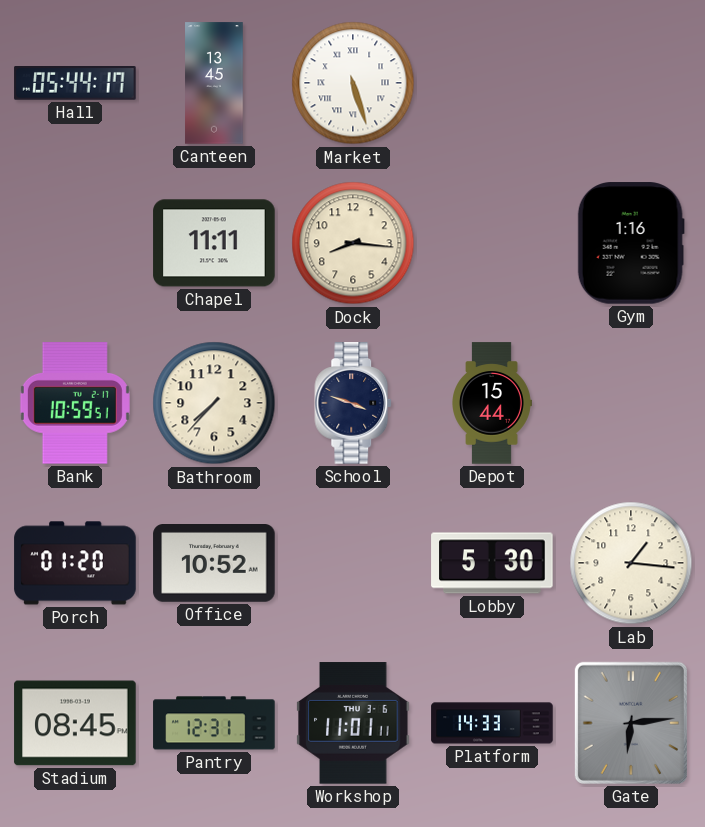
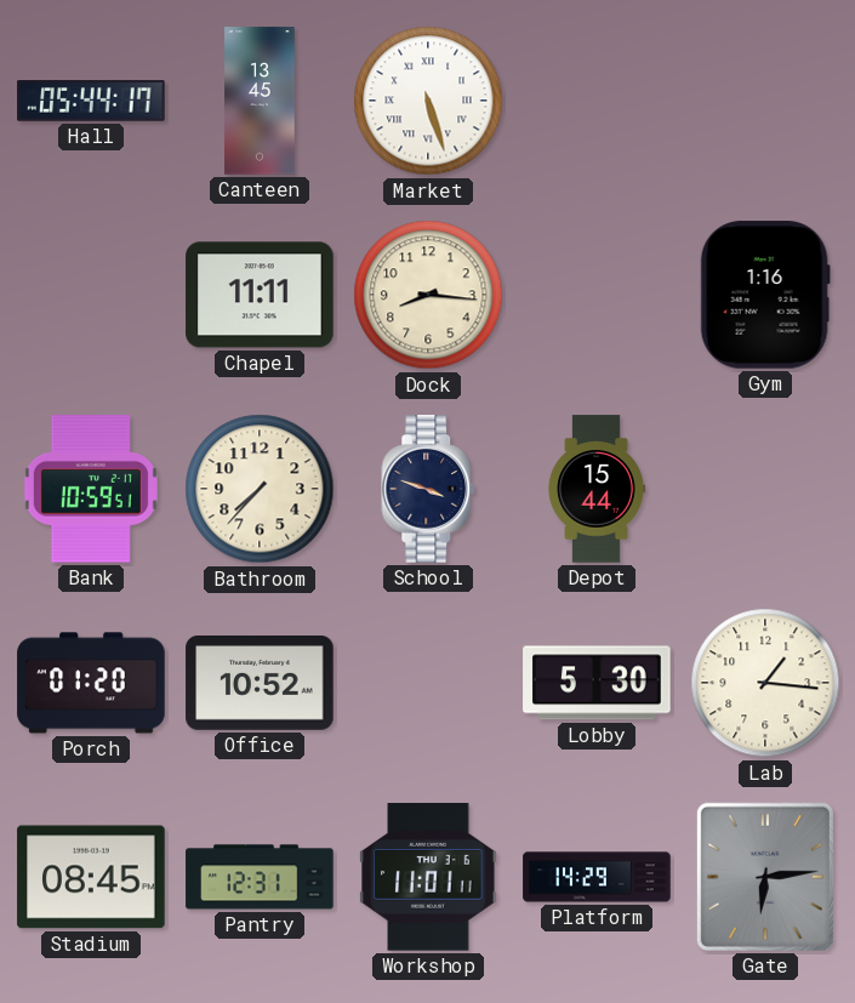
Platform: 14:33 -> 14:29 (597, 877)
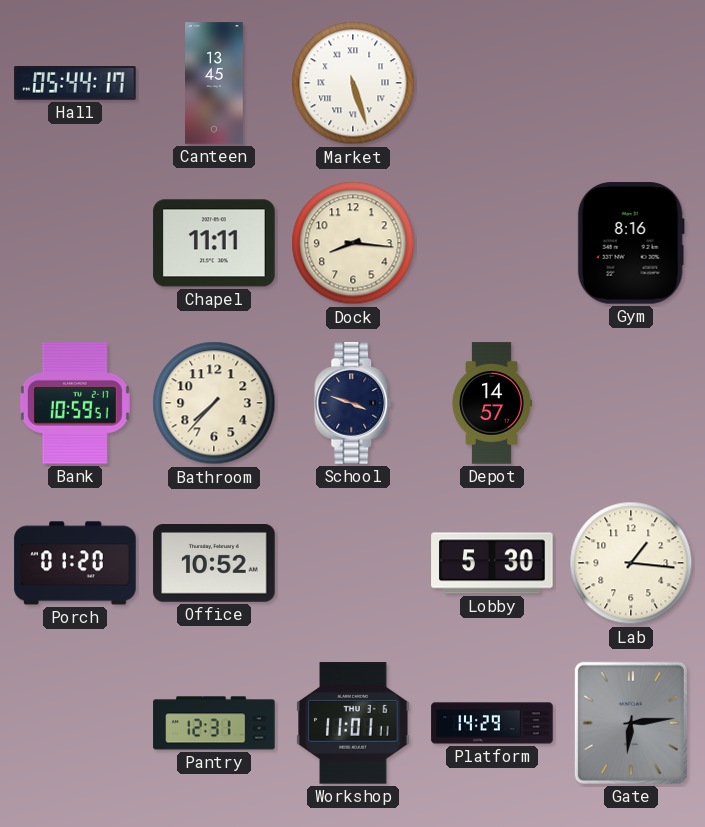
Gym: 1:16 -> 8:16 (631, 243)
Depot: 15:44 -> 14:57 (492, 403)
Stadium: 08:45 -> none (91, 877)
